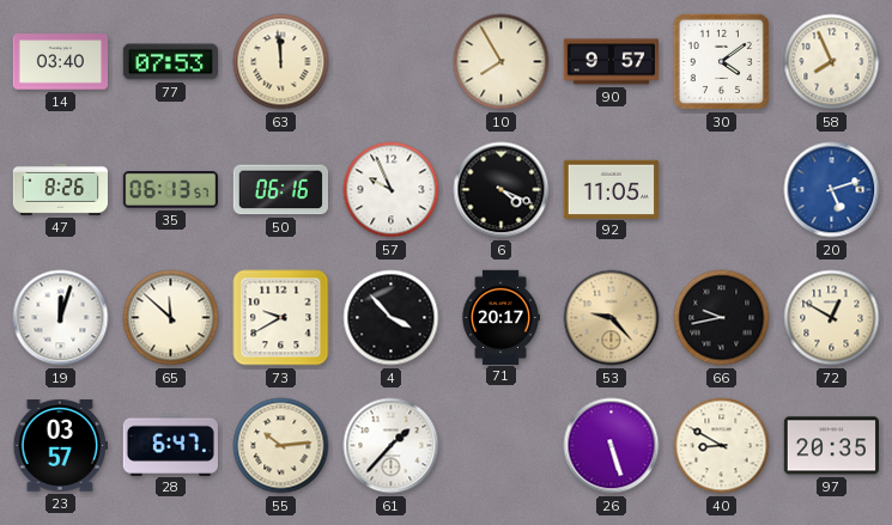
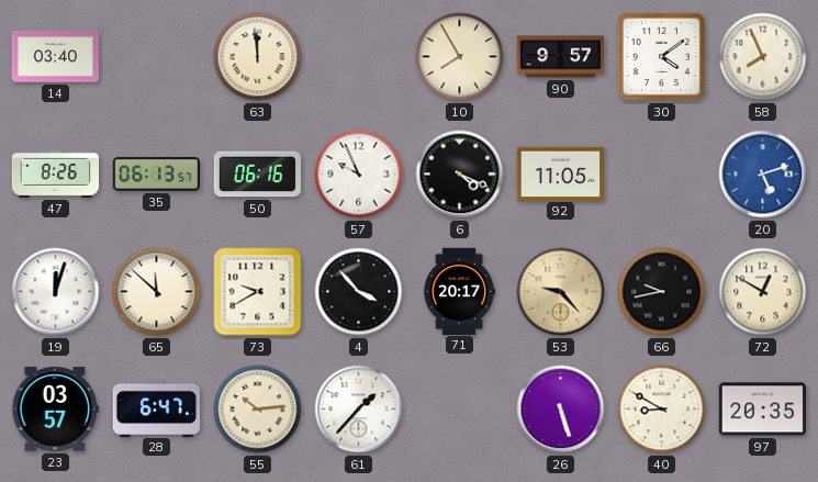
77: 07:53 -> none (170, 62)
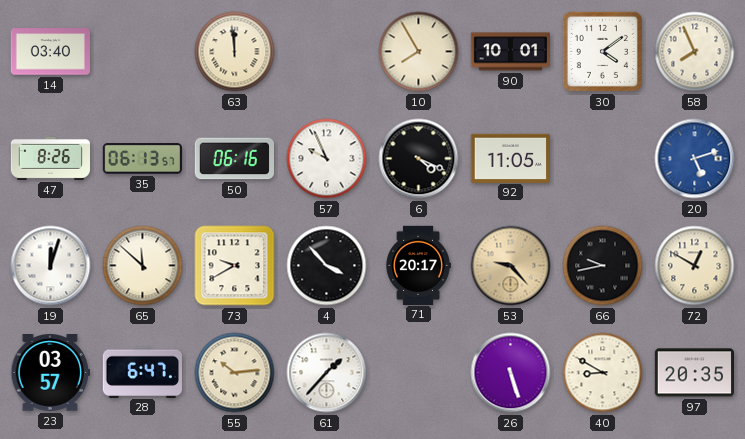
90: 9:57 -> 10:01 (510, 52)
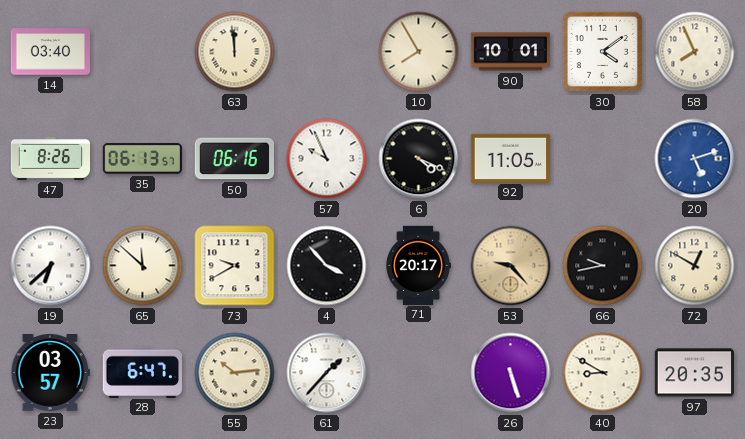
19: 12:03 -> 6:38 (51, 266)
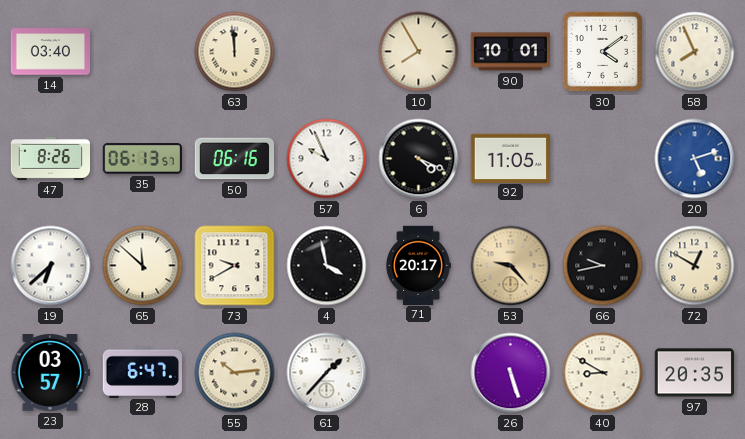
4: 3:53 -> 3:58 (327, 266)
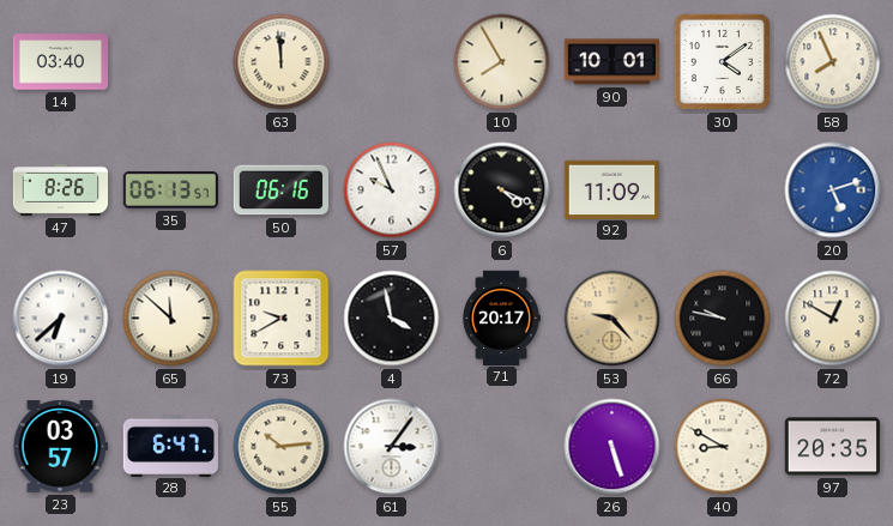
92: 11:05 -> 11:09 (611, 189)
66: 9:43 -> 9:47 (723, 319)
61: 1:37 -> 3:06 (392, 447)
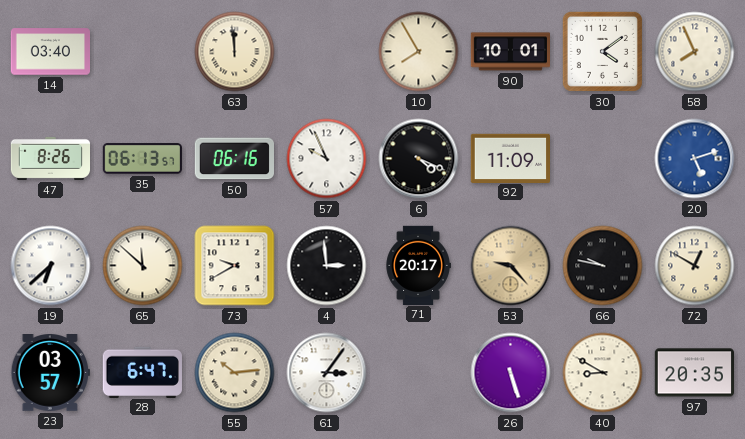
4: 3:58 -> 2:59 (327, 266)
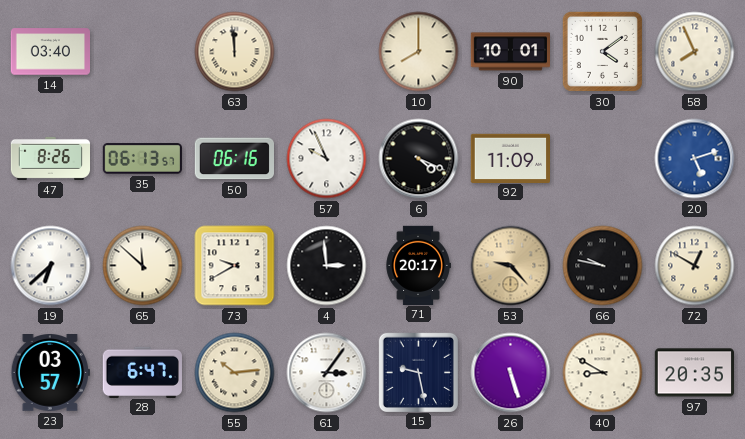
10: 7:55 -> 8:00 (419, 52)
15: none -> 9:28 (418, 372)
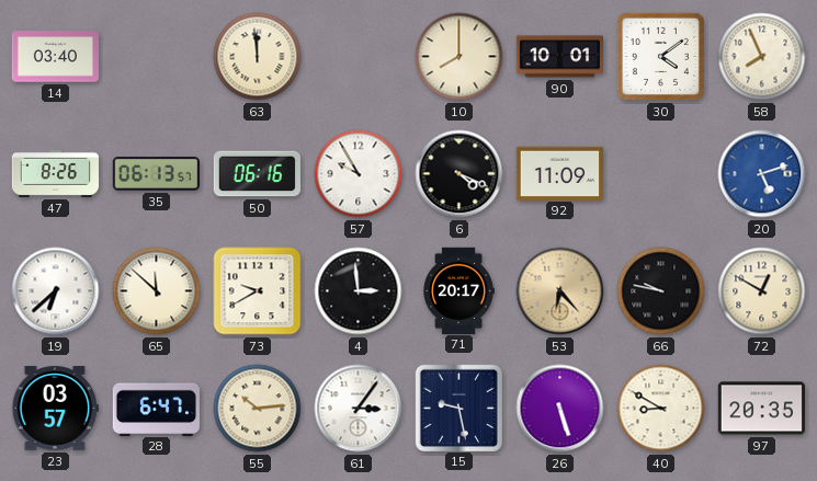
57: 9:56 -> 9:55 (359, 174)
53: 9:23 -> 6:23 (560, 291)
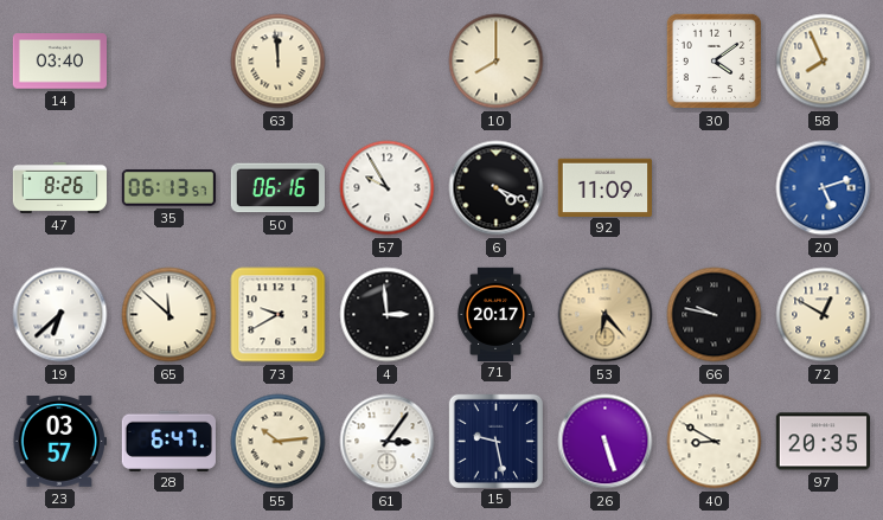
90: 10:01 -> none (559, 57)
